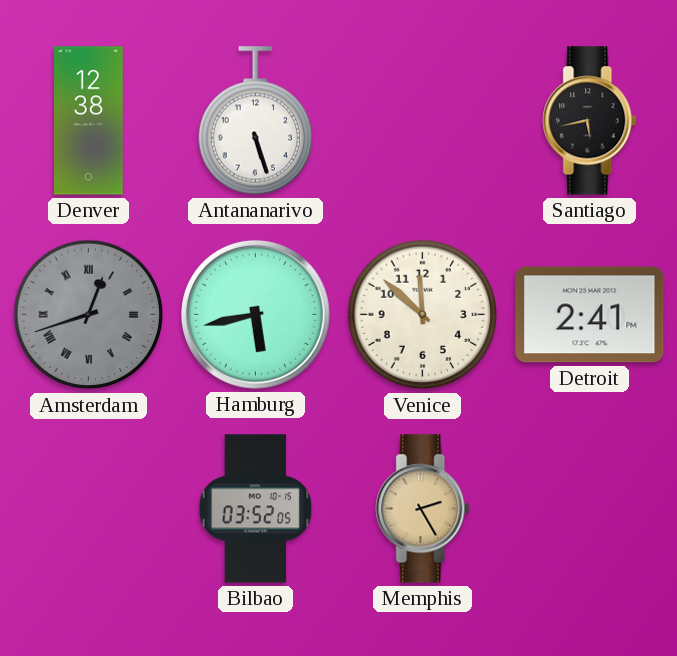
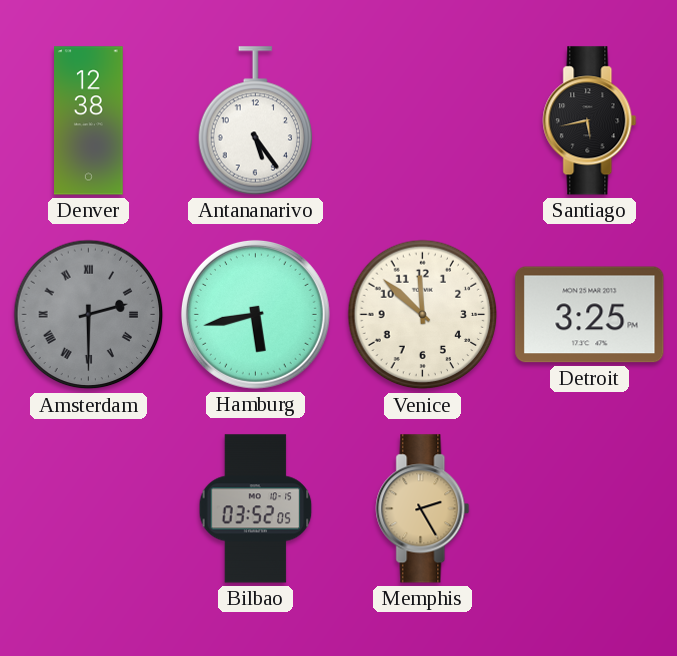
Antananarivo: 5:27 -> 5:24 (256, 121)
Amsterdam: 12:42 -> 2:30 (89, 315)
Detroit: 2:41 -> 3:25 (590, 315)
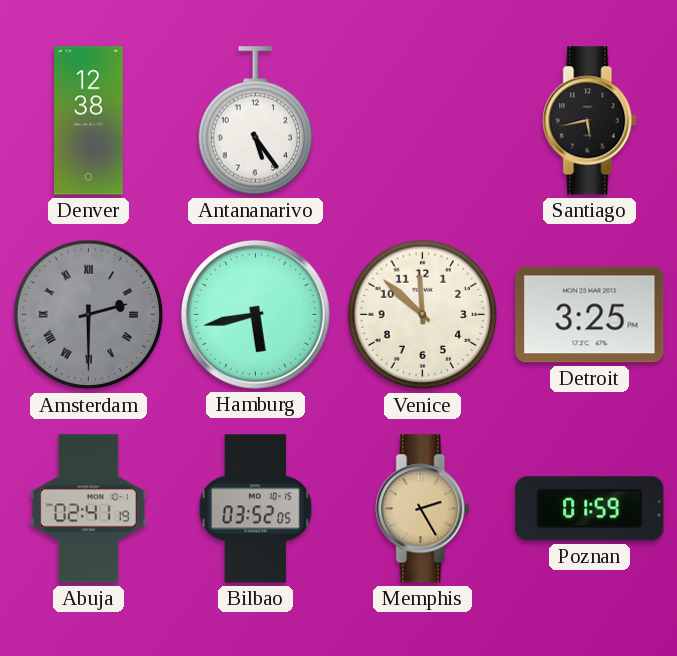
Abuja: none -> 02:41 (88, 509)
Poznan: none -> 01:59 (590, 509)
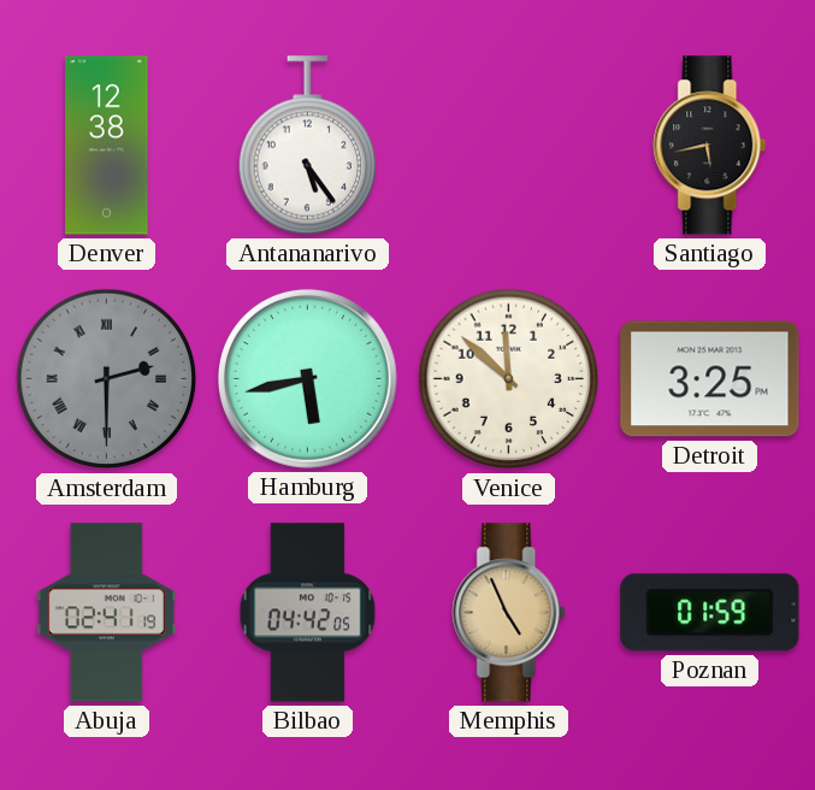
Bilbao: 03:52 -> 04:42 (308, 613)
Memphis: 2:25 -> 4:56 (509, 613)
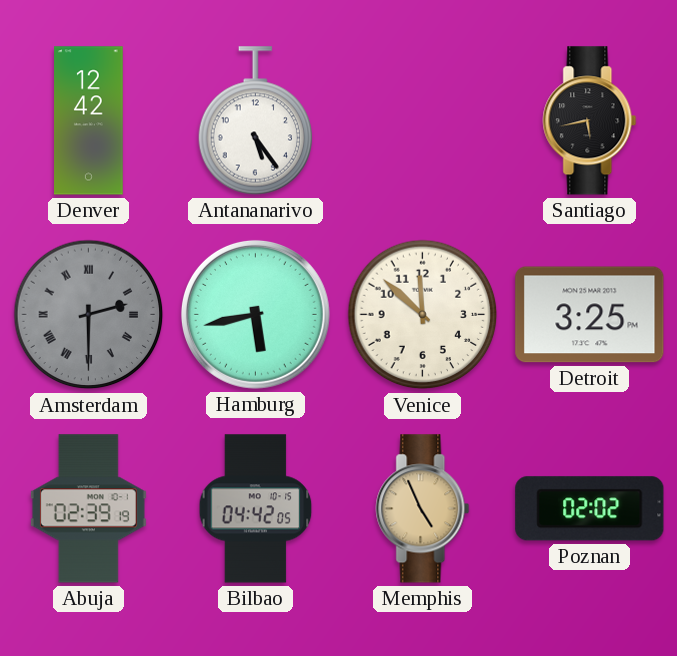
Denver: 12:38 -> 12:42 (89, 121)
Abuja: 02:41 -> 02:39 (88, 509)
Poznan: 01:59 -> 02:02 (590, 509)
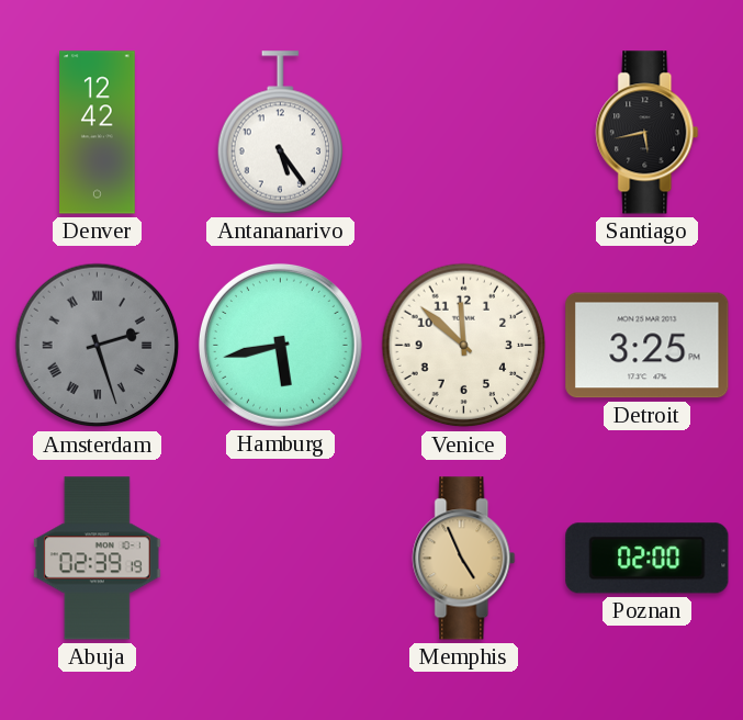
Amsterdam: 2:30 -> 2:27 (98, 346)
Bilbao: 04:42 -> none (256, 509)
Poznan: 02:02 -> 02:00 (648, 559)
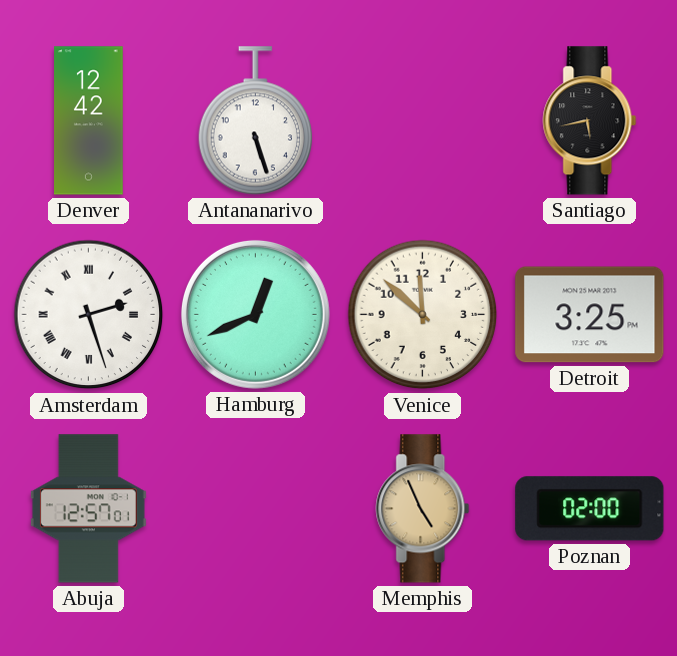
Antananarivo: 5:24 -> 5:27 (256, 121)
Amsterdam dial: grey -> white (89, 315)
Hamburg: 5:43 -> 12:41 (255, 314)
Abuja: 02:39 -> 12:57 (88, 509)
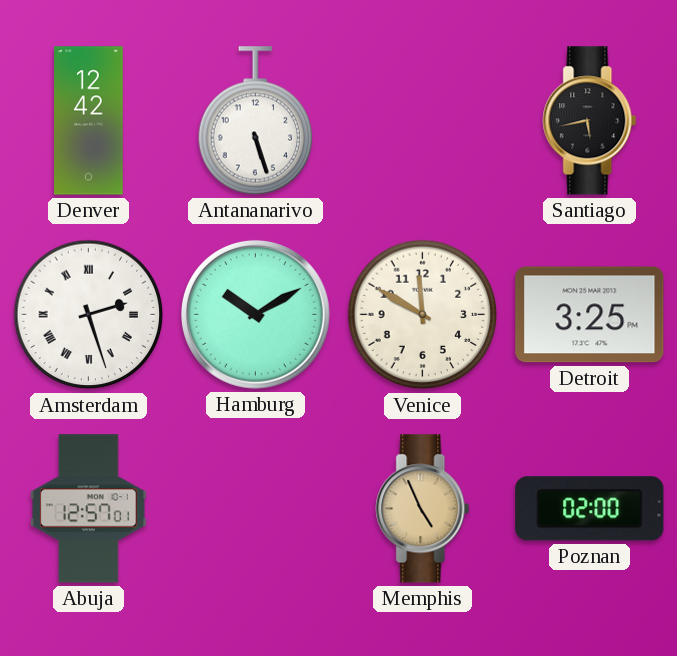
Hamburg: 12:41 -> 10:10 (255, 314)
Venice: 11:52 -> 11:50 (423, 315)
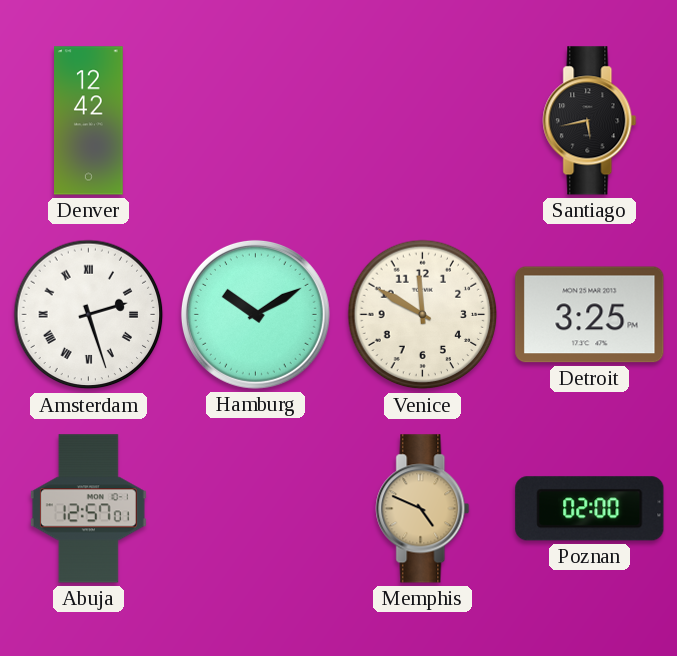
Antananarivo: 5:27 -> none (256, 121)
Memphis: 4:56 -> 4:49 (423, 509)
